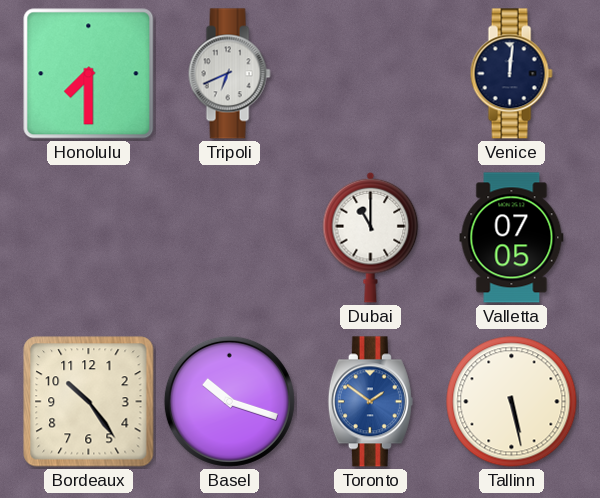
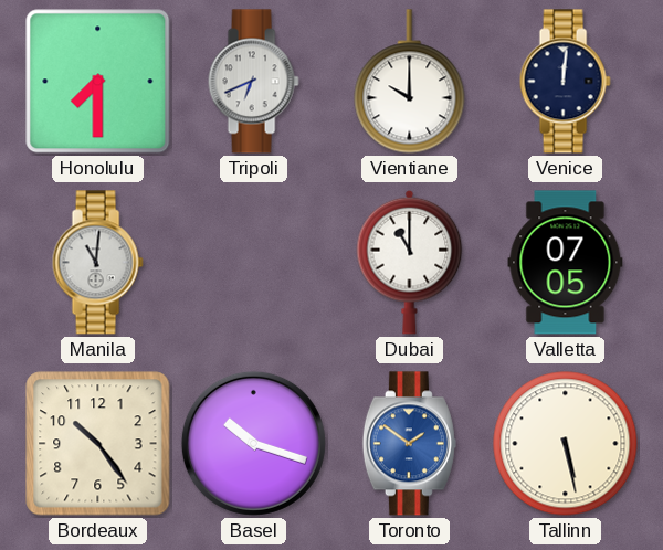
Vientiane: none -> 10:00 (410, 82)
Manila: none -> 11:01 (97, 263)
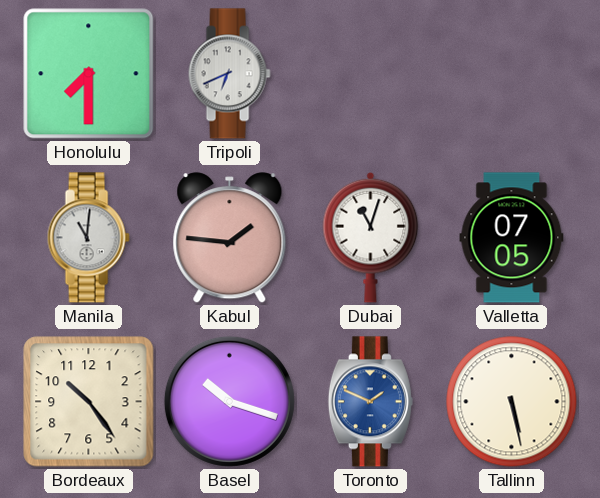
Vientiane: 10:00 -> none (410, 82)
Venice: 12:01 -> none (565, 82)
Kabul: none -> 1:46 (230, 238)
Dubai: 11:00 -> 11:03 (371, 237)
Toronto: 1:51 -> 1:49 (370, 402)
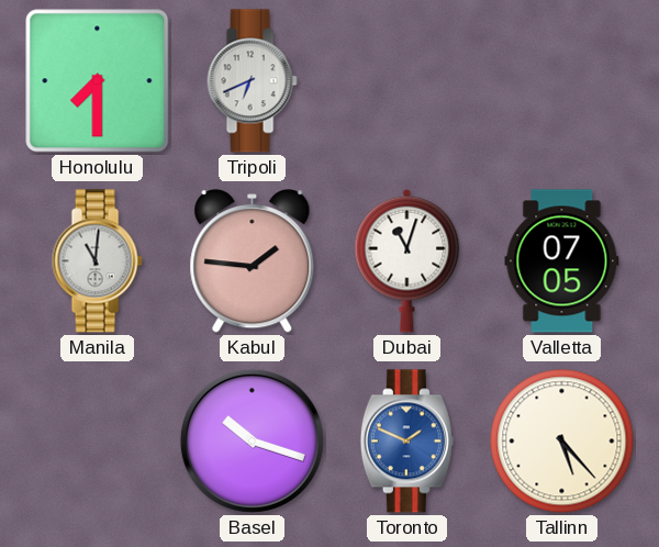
Bordeaux: 10:24 -> none (89, 402)
Tallinn: 5:28 -> 5:23 (562, 442)
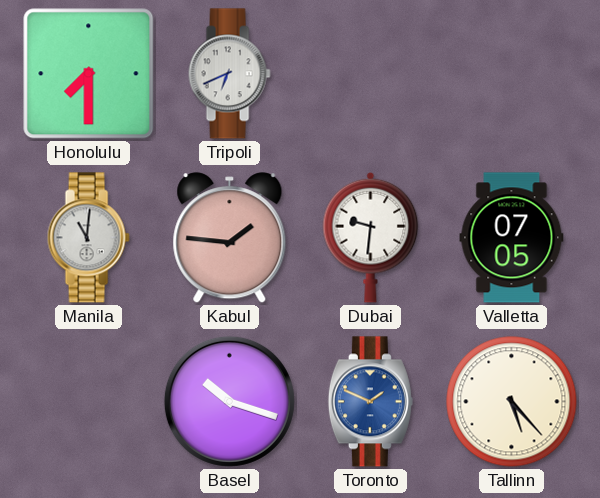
Dubai: 11:03 -> 9:31 (371, 237)
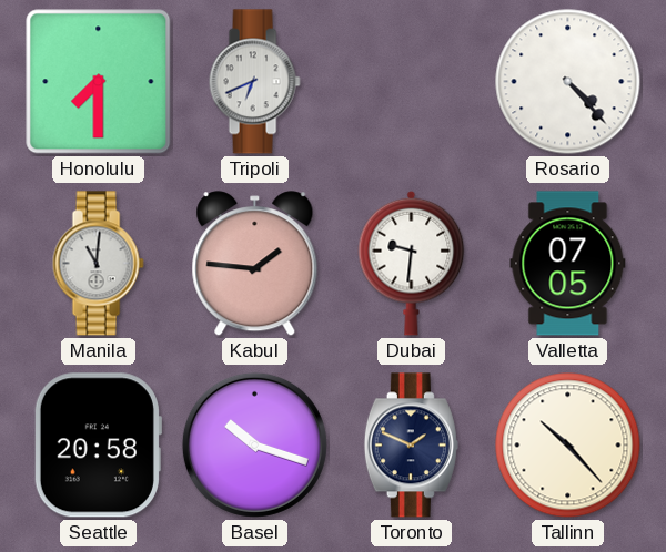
Rosario: none -> 4:23 (568, 82)
Seattle: none -> 20:58 (98, 446)
Toronto dial: blue -> navy (411, 446)
Tallinn: 5:23 -> 10:23 (568, 446)
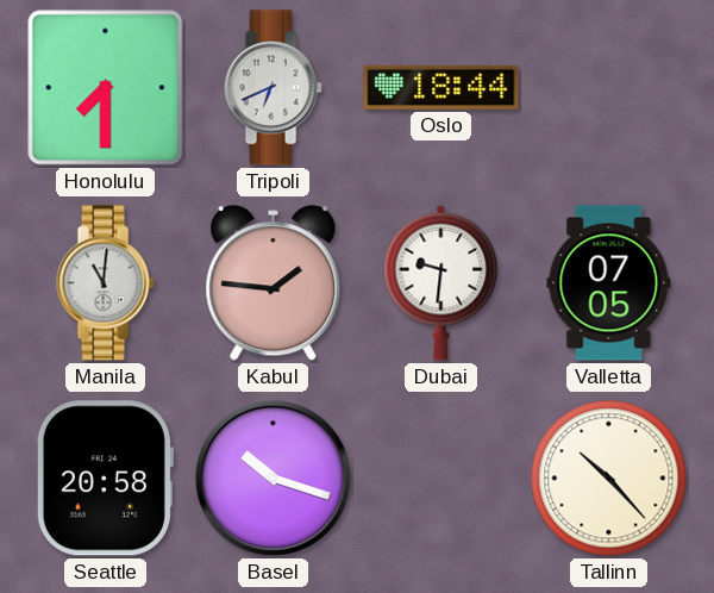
Oslo: none -> 18:44 (441, 87)
Rosario: 4:23 -> none (568, 82)
Toronto: 1:49 -> none (411, 446)
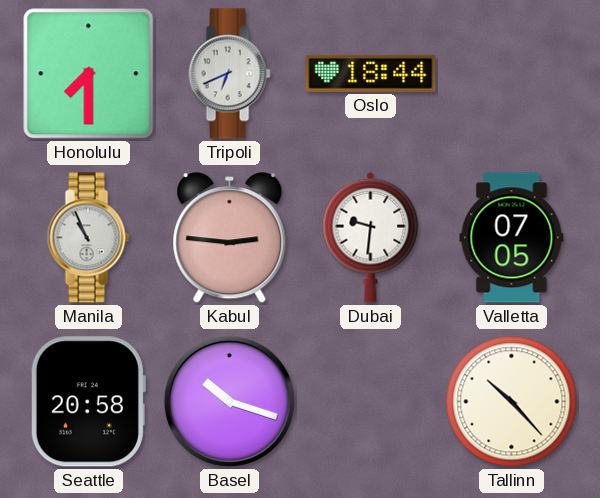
Manila: 11:01 -> 10:56 (88, 238)
Kabul: 1:46 -> 2:46 (230, 238)
